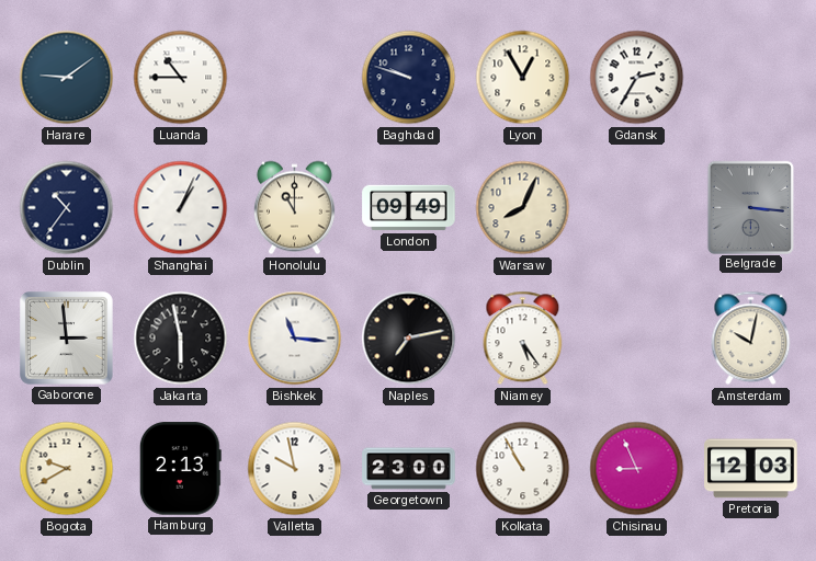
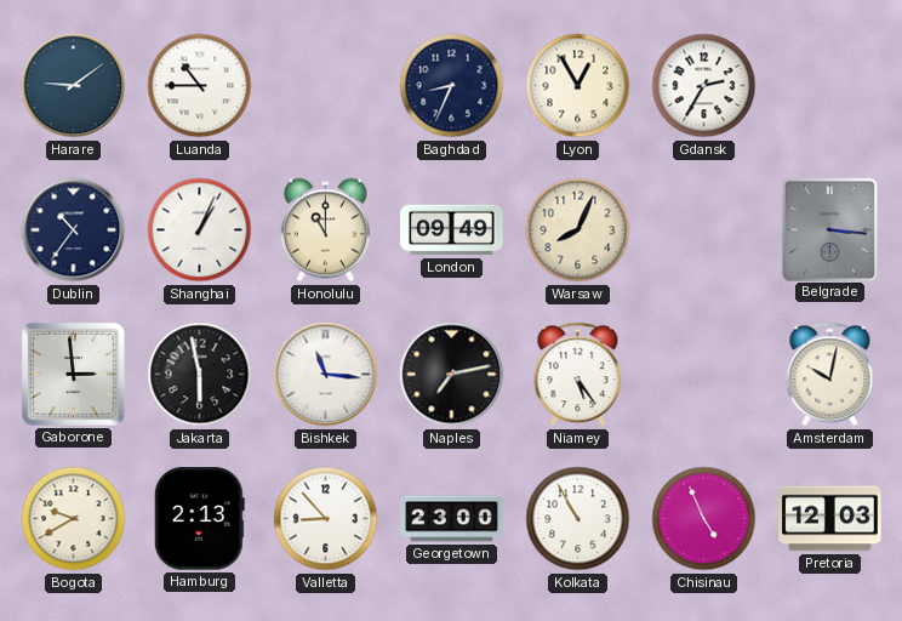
Baghdad: 9:48 -> 8:34 (452, 86)
Valletta: 9:58 -> 8:53 (326, 519)
Chisinau: 8:56 -> 4:56 (704, 519)
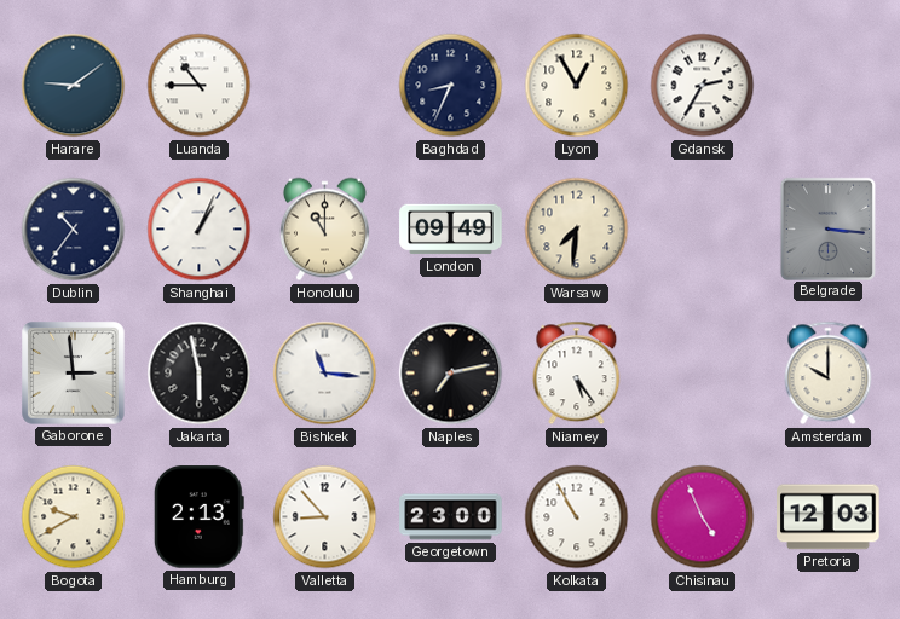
Warsaw: 8:04 -> 7:31 (577, 230)
Amsterdam: 10:02 -> 10:00 (829, 374)
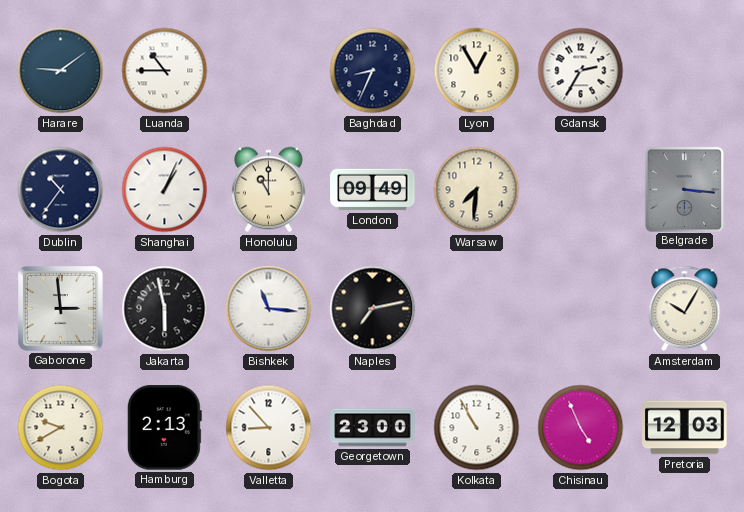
Niamey: 5:24 -> none (577, 374)
Amsterdam: 10:00 -> 10:05 (685, 309)
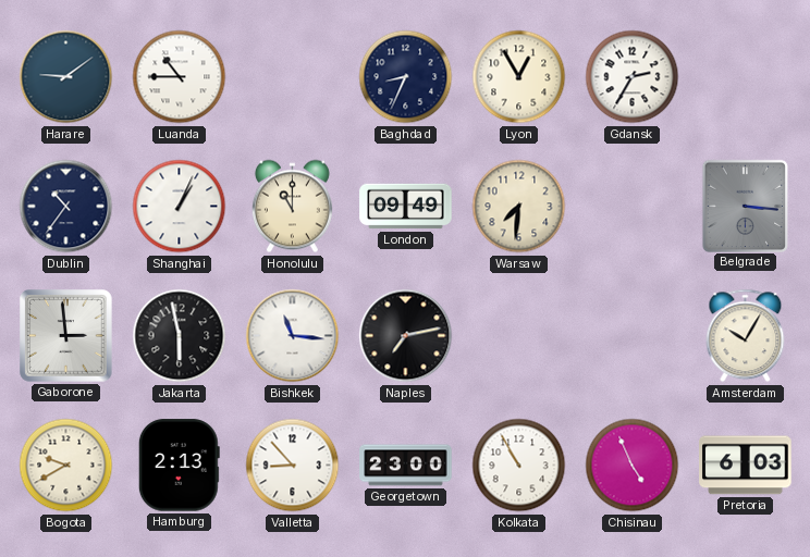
Pretoria: 12:03 -> 6:03 (746, 466)
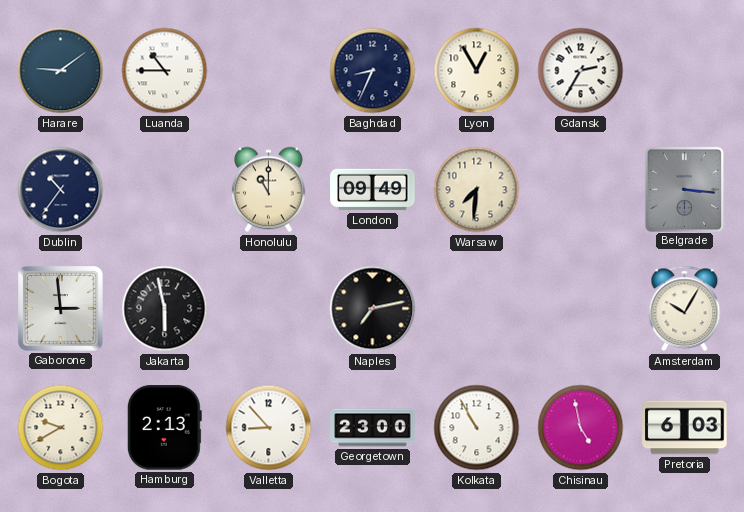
Shanghai: 1:04 -> none (180, 207)
Bishkek: 11:16 -> none (293, 336)
Chisinau: 4:56 -> 4:58 (581, 428)
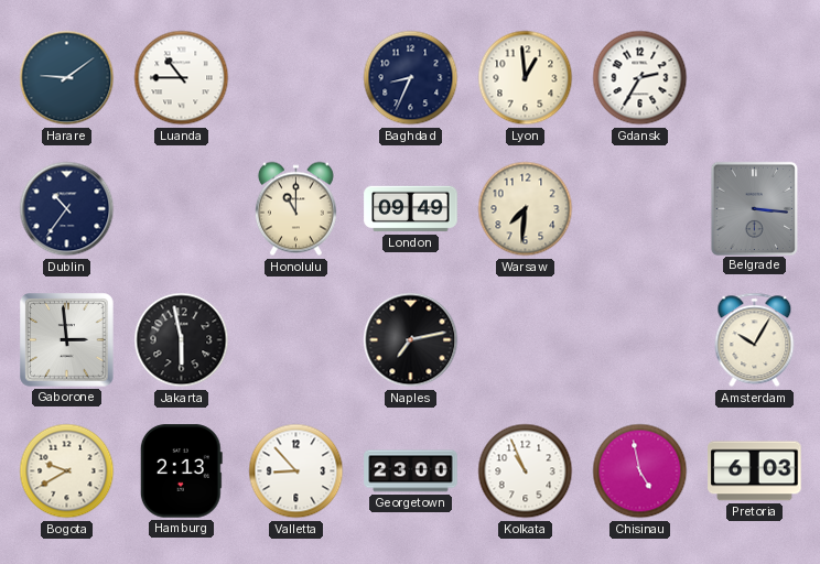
Lyon: 12:55 -> 12:59 (526, 78)
Kolkata: 10:55 -> 10:56 (526, 471)
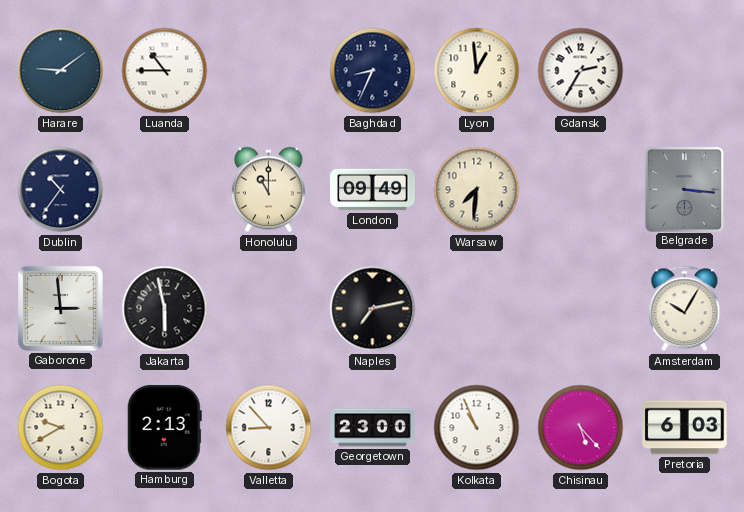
Chisinau: 4:58 -> 5:23 (581, 428)
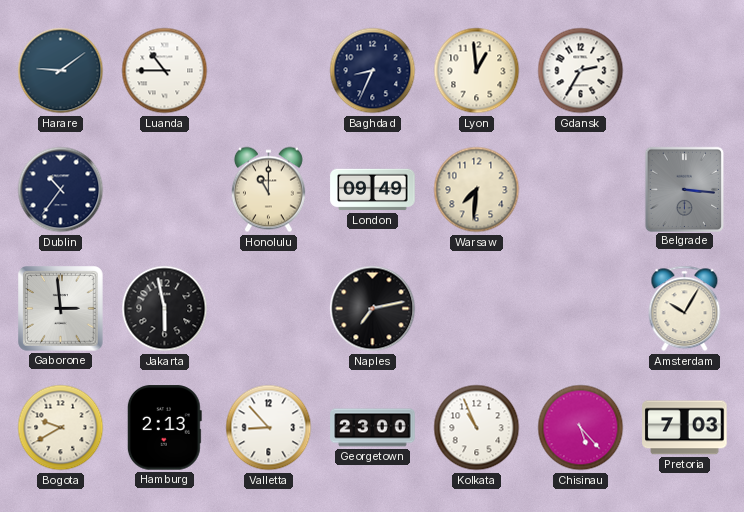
Pretoria: 6:03 -> 7:03 (685, 428)
